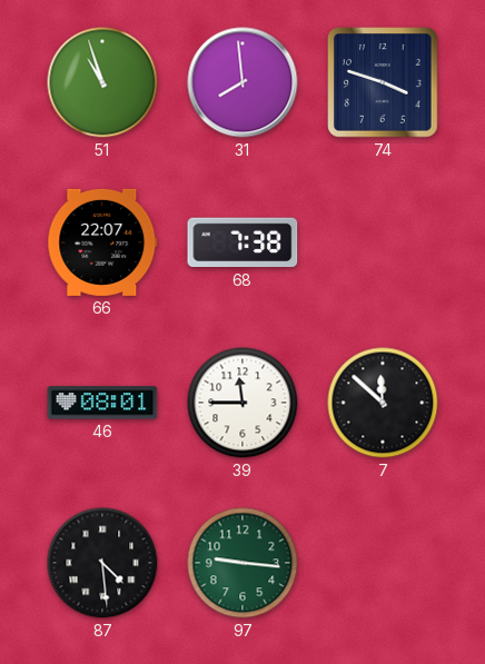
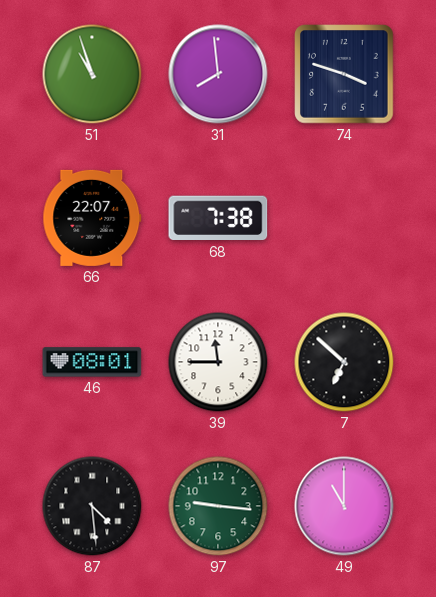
7: 11:52 -> 6:52 (344, 362)
49: none -> 11:00 (344, 506)
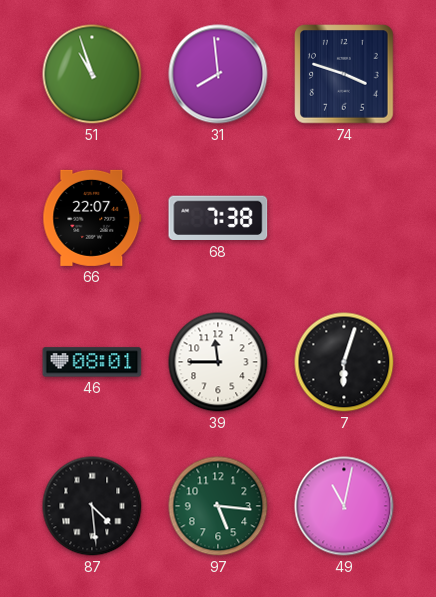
7: 6:52 -> 6:03 (344, 362)
97: 9:16 -> 5:16 (218, 506)
49: 11:00 -> 11:02 (344, 506)
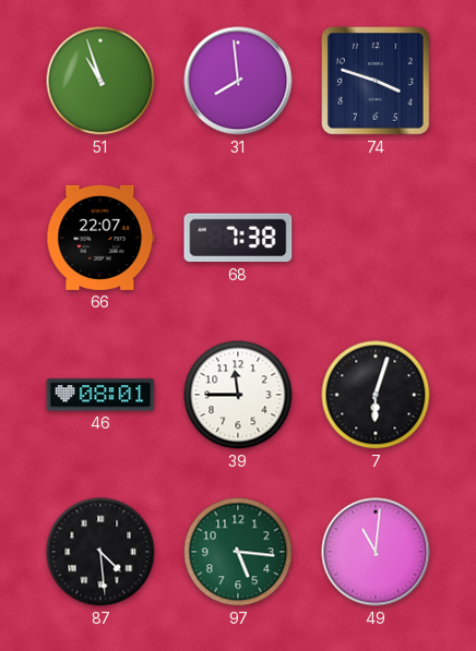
49: 11:02 -> 11:01 (376, 552)
